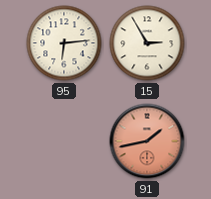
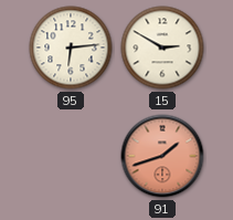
15: 2:55 -> 2:50 (162, 48)
91: 1:43 -> 1:42 (162, 156)
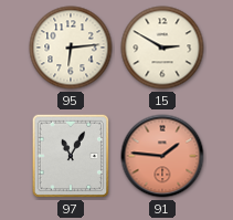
97: none -> 11:05 (71, 156)
91: 1:42 -> 1:46 (162, 156)
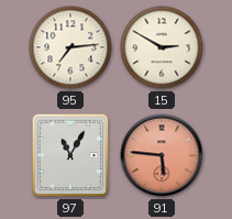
95: 6:14 -> 7:14 (70, 47)
91: 1:46 -> 5:46 (162, 155)
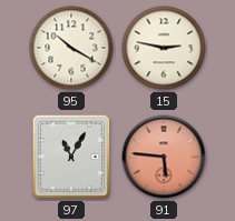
95: 7:14 -> 10:20 (71, 48)
15: 2:50 -> 2:47 (164, 48)
